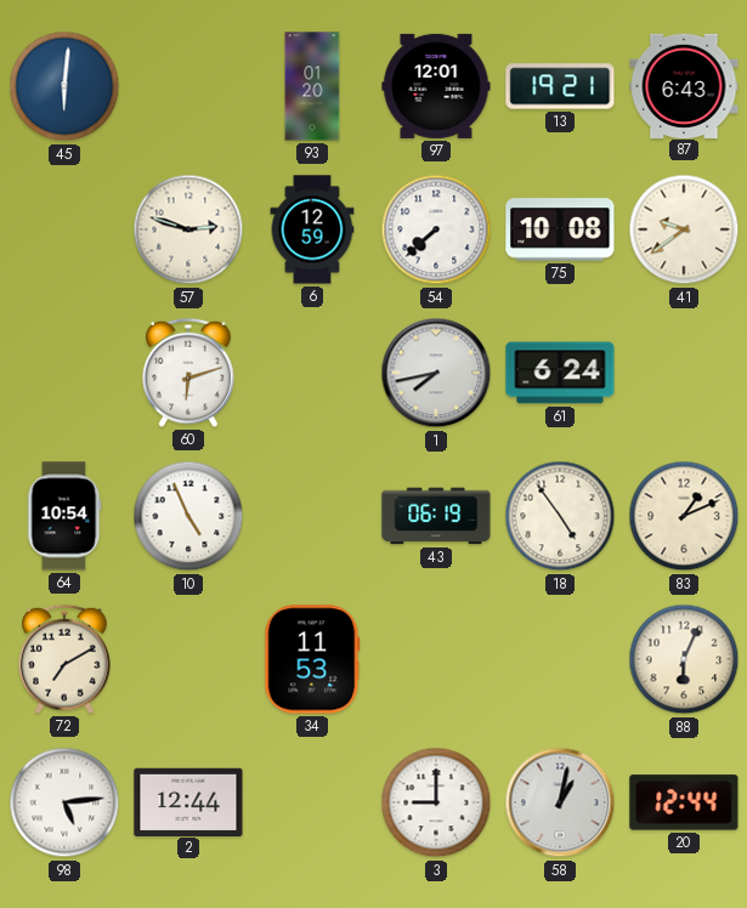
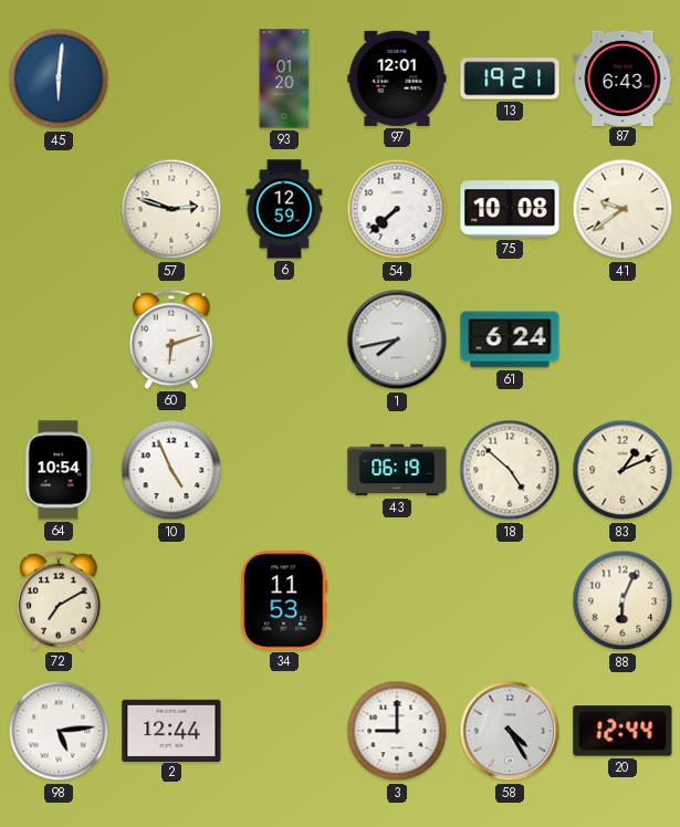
18: 4:54 -> 4:52 (510, 470)
58: 1:02 -> 4:25 (510, 731)
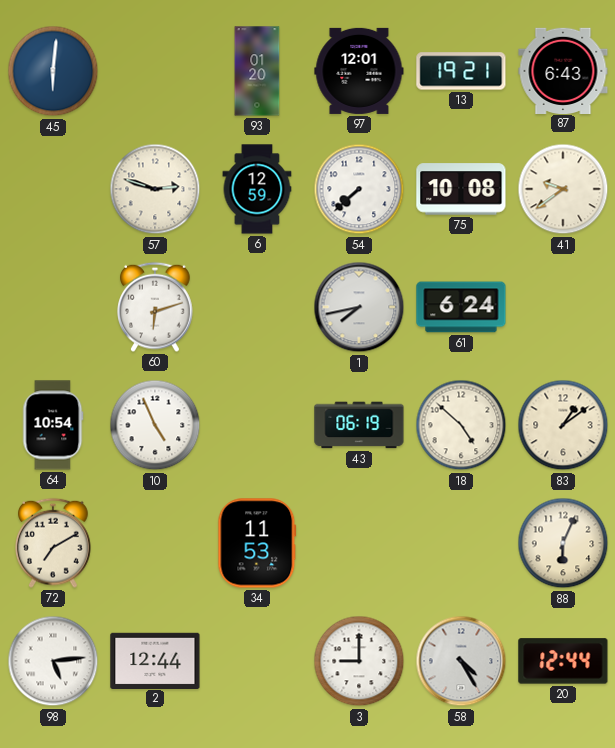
83: 1:11 -> 1:09 (563, 425)
